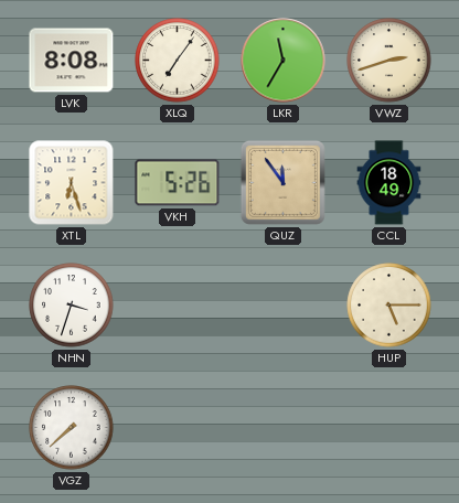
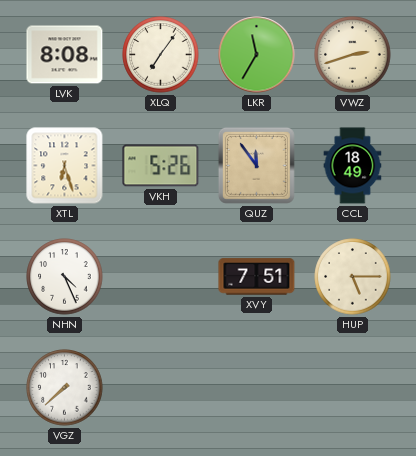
NHN: 3:33 -> 4:26 (65, 277)
XVY: none -> 7:51 (257, 277)
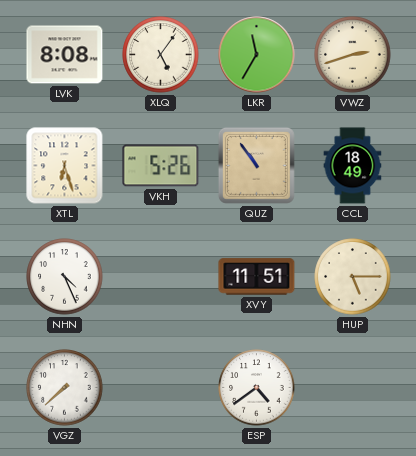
XLQ: 7:06 -> 5:06 (161, 55)
QUZ: 11:54 -> 10:54 (256, 165)
XVY: 7:51 -> 11:51 (257, 277)
ESP: none -> 4:39 (257, 388)
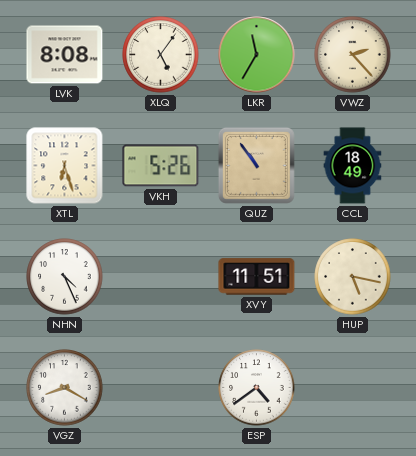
VWZ: 2:42 -> 2:23 (353, 55)
HUP: 5:15 -> 5:17 (353, 277)
VGZ: 7:38 -> 8:20 (65, 388)
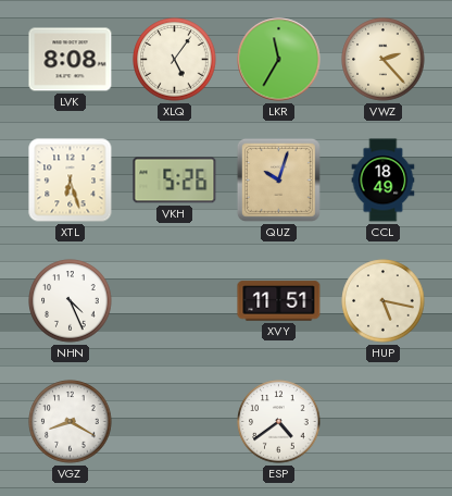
QUZ: 10:54 -> 10:03 (278, 179)
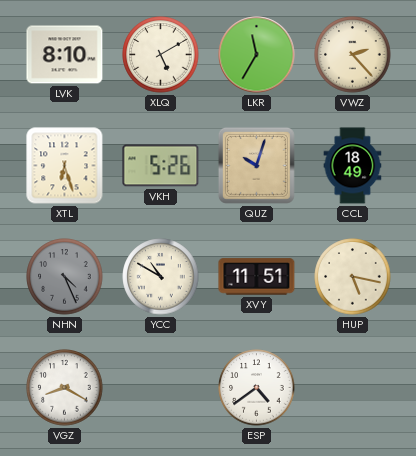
LVK: 8:08 -> 8:10 (65, 55)
XLQ: 5:06 -> 5:10 (161, 55)
NHN dial: white -> grey (65, 277)
YCC: none -> 10:50 (161, 277)
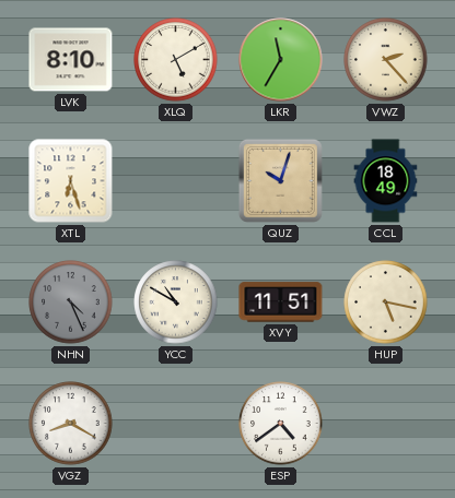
VKH: 5:26 -> none (161, 166)
